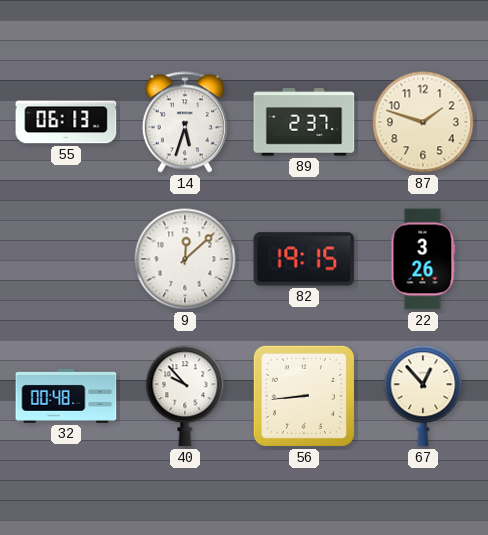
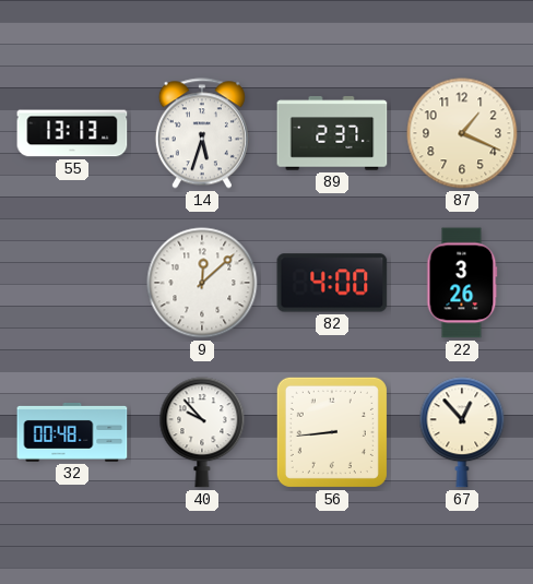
55: 06:13 -> 13:13 (72, 133)
87: 1:48 -> 1:19 (462, 133)
82: 19:15 -> 4:00 (332, 283)
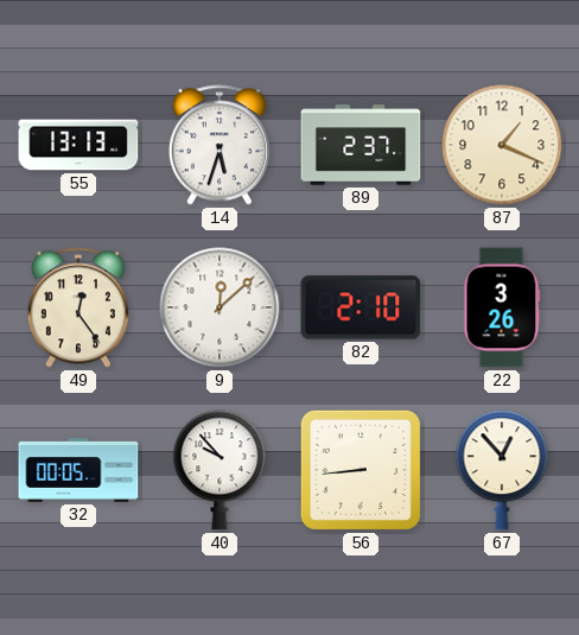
49: none -> 12:24 (78, 307)
82: 4:00 -> 2:10 (361, 307)
32: 00:48 -> 00:05 (78, 470)
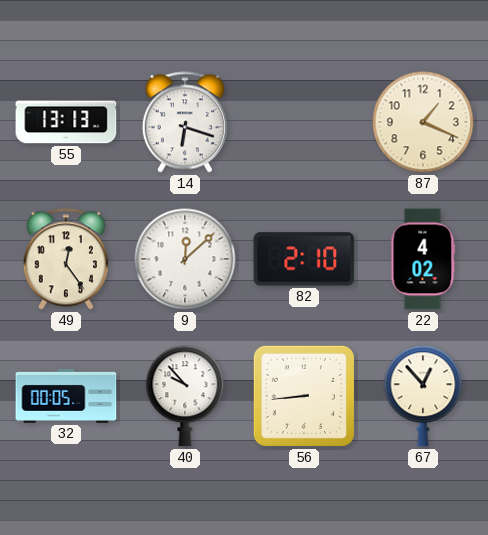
14: 5:33 -> 6:18 (185, 122)
89: 2:37 -> none (361, 145)
22: 3:26 -> 4:02 (423, 259)
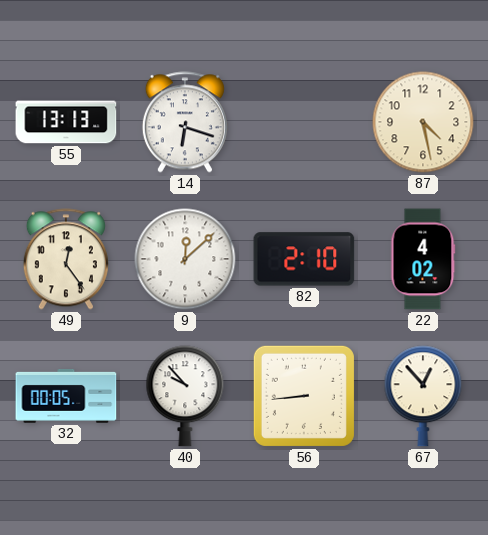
87: 1:19 -> 4:28 (423, 122)
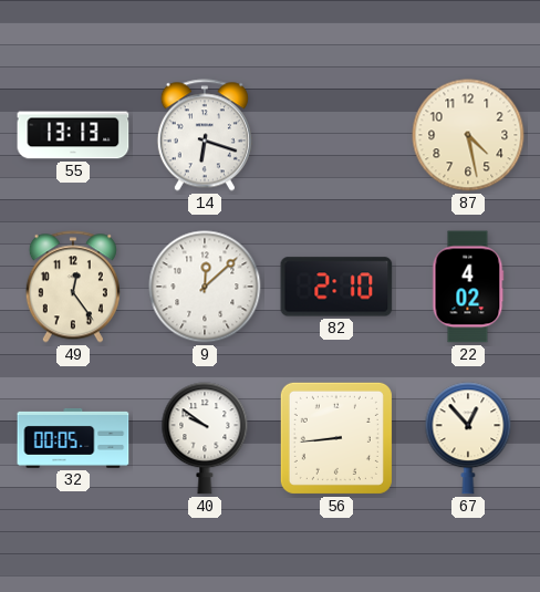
40: 9:53 -> 9:51 (205, 438)
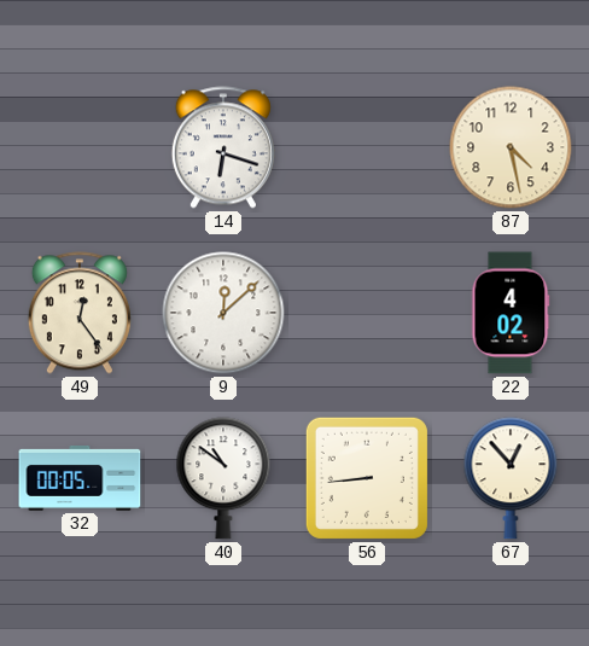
55: 13:13 -> none (73, 135)
82: 2:10 -> none (336, 287)
40: 9:51 -> 10:51 (223, 478)
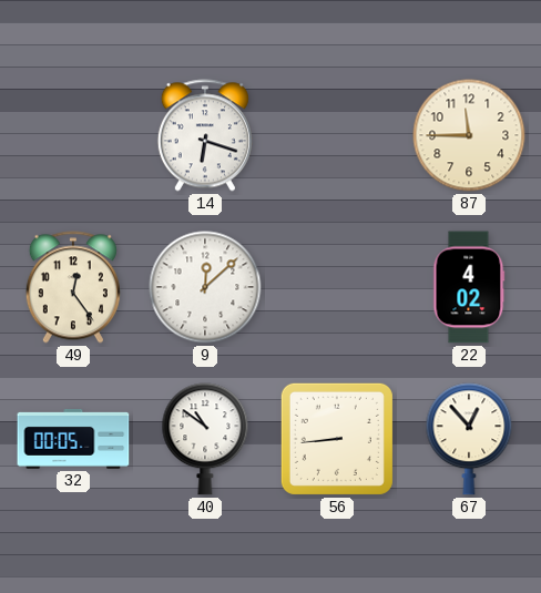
87: 4:28 -> 11:45 (469, 135)
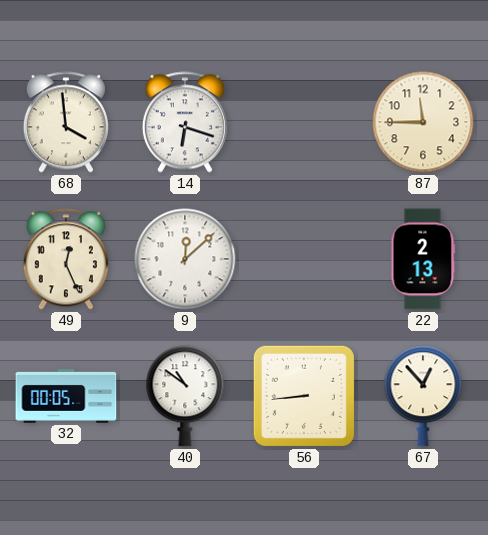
68: none -> 3:59 (66, 122)
49: 12:24 -> 12:26 (66, 259)
22: 4:02 -> 2:13 (423, 259)
